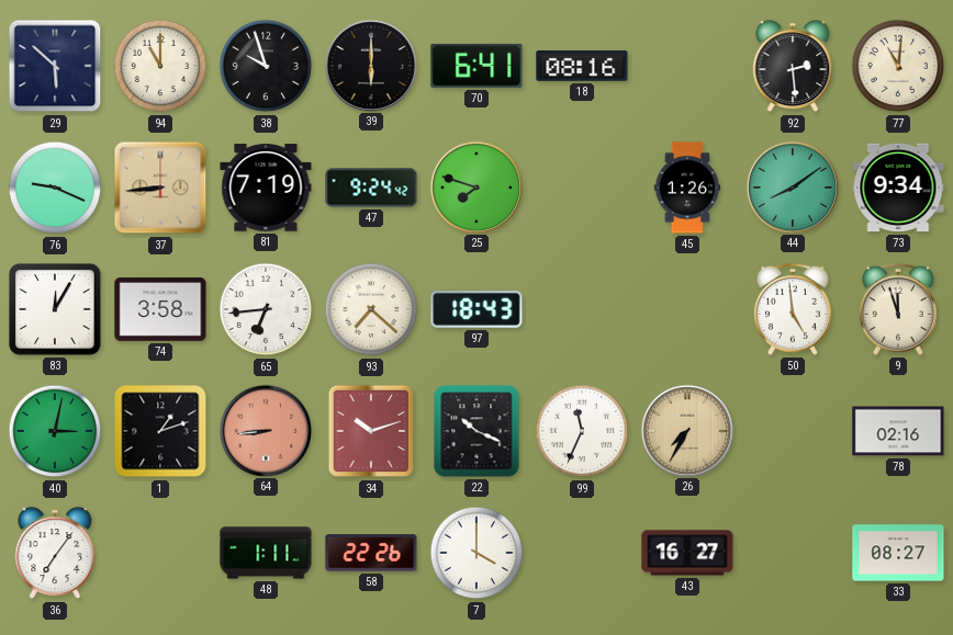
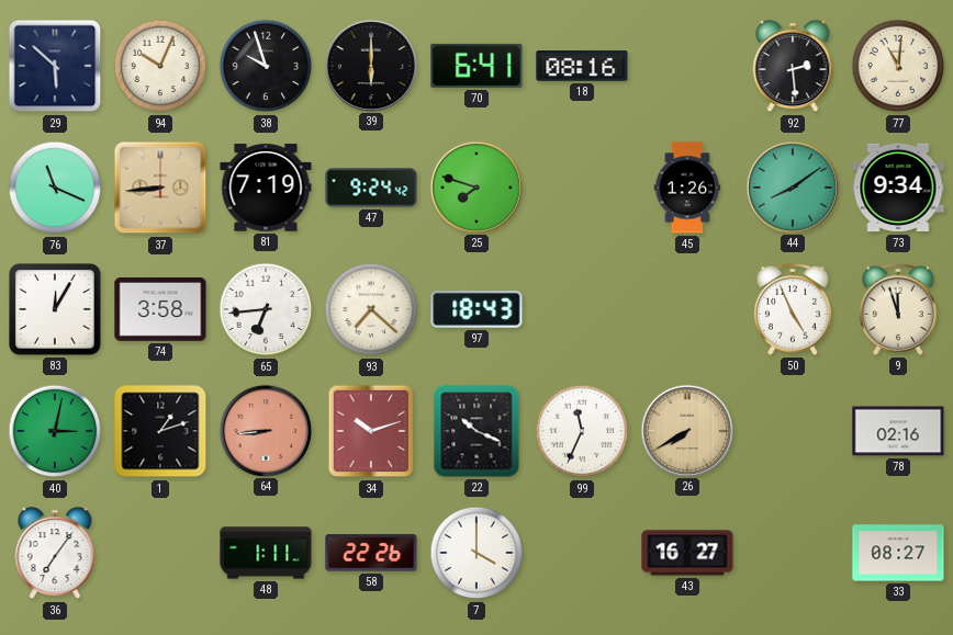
94: 11:00 -> 10:04 (160, 66)
76: 9:19 -> 11:19 (55, 188)
50: 4:59 -> 4:56 (793, 309)
26: 7:35 -> 7:40 (686, 430)
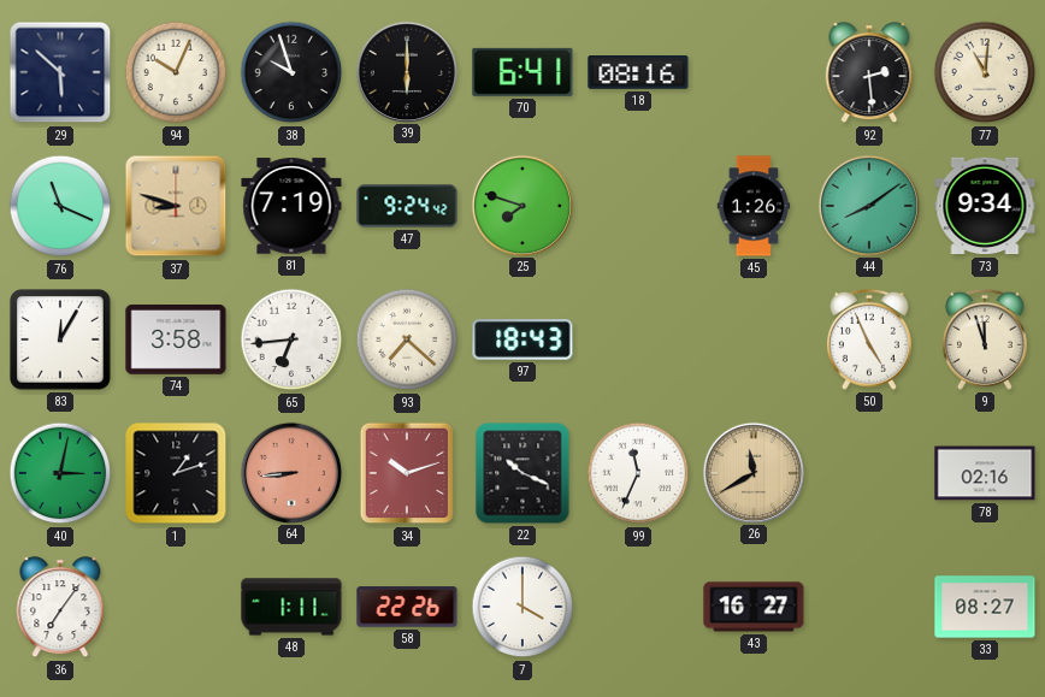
37: 8:44 -> 8:48 (176, 206)
26: 7:40 -> 11:40 (752, 472)
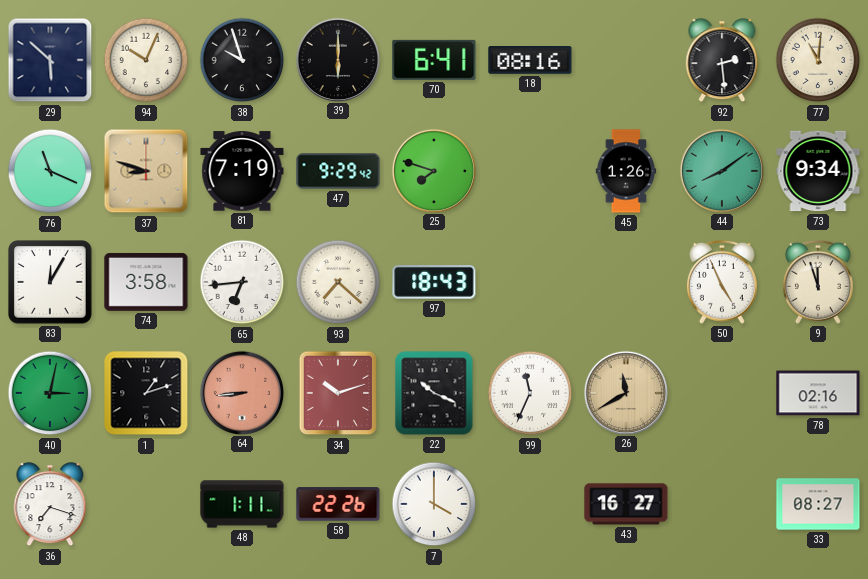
47: 9:24 -> 9:29 (338, 171)
36: 7:06 -> 7:18 (50, 505)
